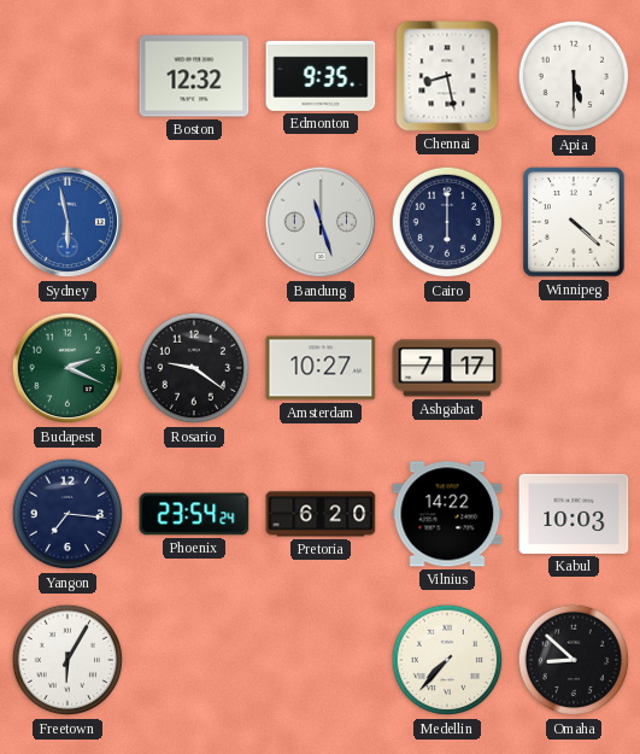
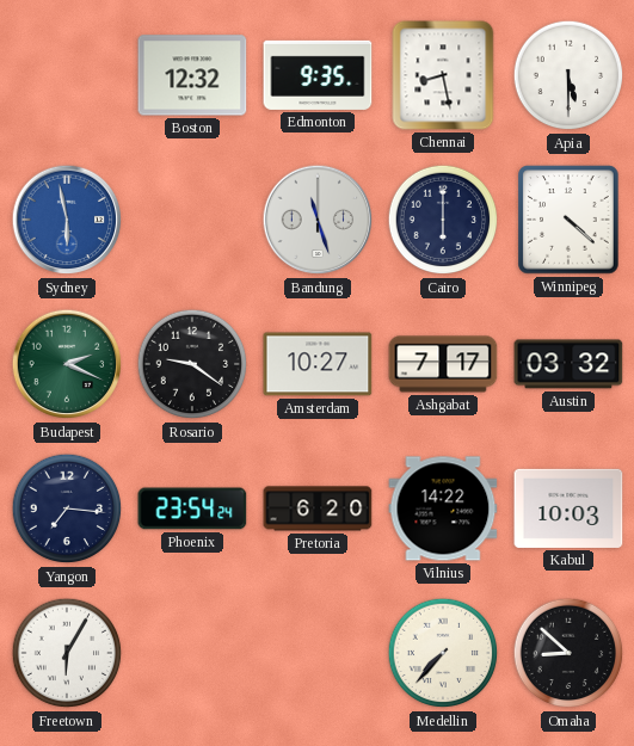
Austin: none -> 03:32 (568, 364)
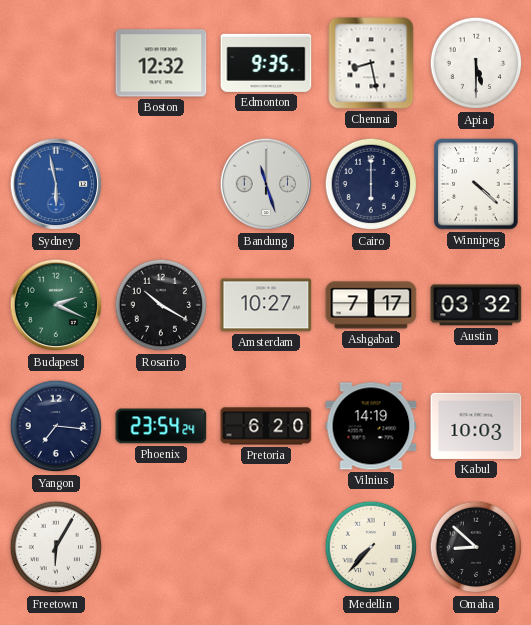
Rosario: 9:21 -> 10:20 (161, 305)
Vilnius: 14:22 -> 14:19 (371, 426)
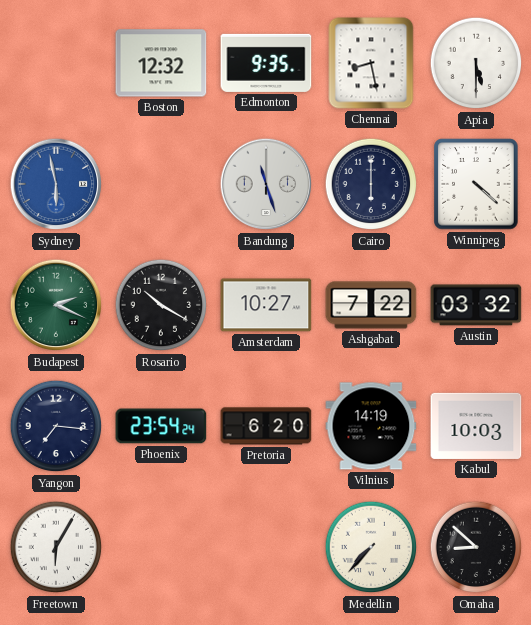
Ashgabat: 7:17 -> 7:22 (371, 305)
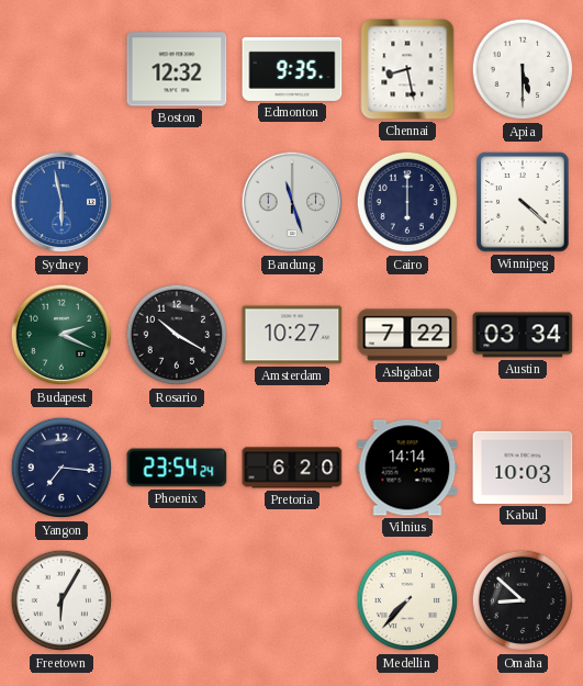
Austin: 03:32 -> 03:34 (523, 335)
Vilnius: 14:19 -> 14:14 (407, 468)
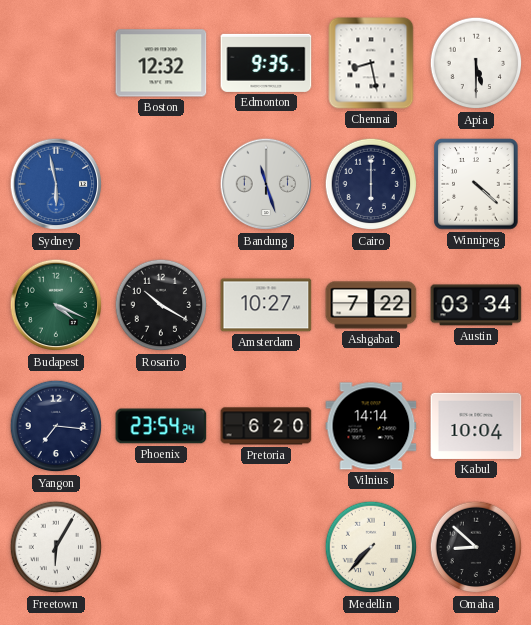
Budapest: 2:19 -> 4:19 (56, 305)
Kabul: 10:03 -> 10:04 (476, 426)
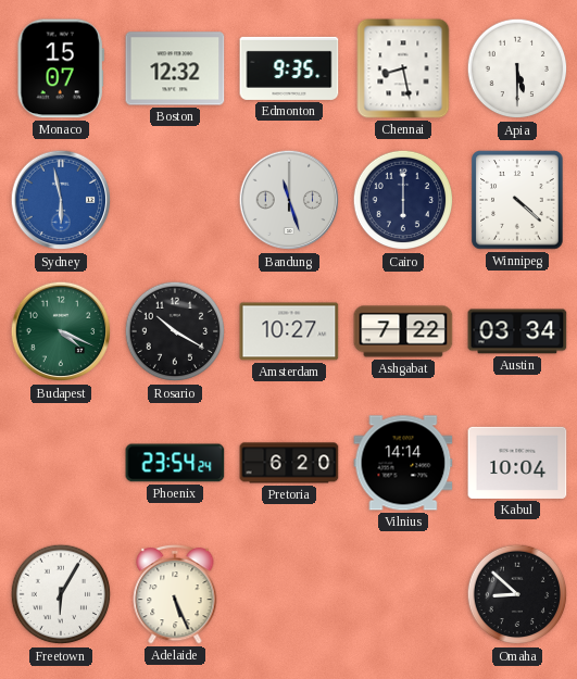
Monaco: none -> 15:07 (61, 68)
Yangon: 7:16 -> none (56, 426)
Adelaide: none -> 5:26 (175, 594)
Medellin: 7:37 -> none (371, 547)
